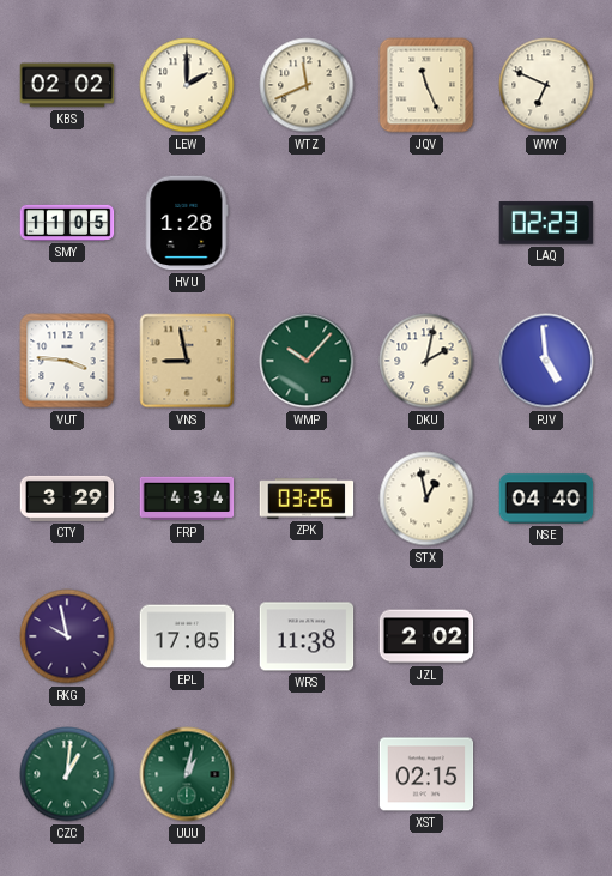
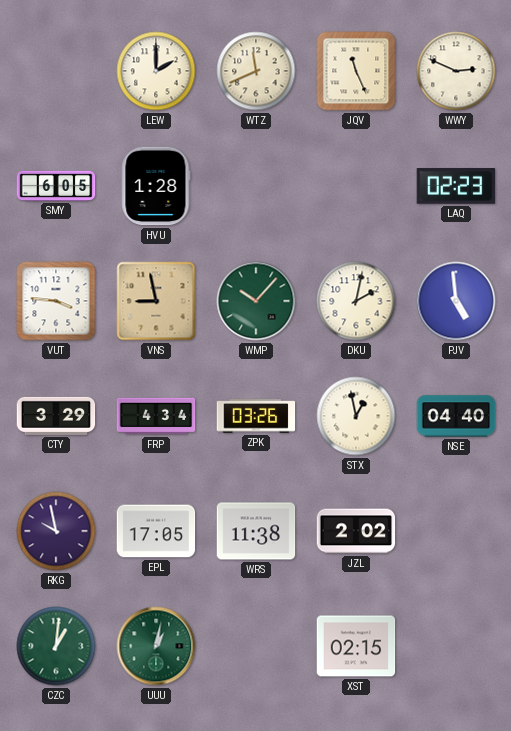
KBS: 02:02 -> none (67, 85)
WWY: 6:49 -> 2:49 (456, 71)
SMY: 11:05 -> 6:05 (56, 186)
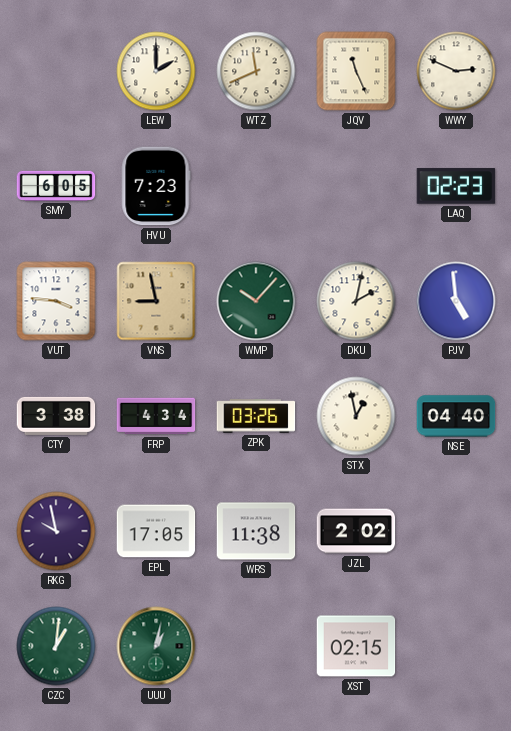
HVU: 1:28 -> 7:23 (156, 186)
CTY: 3:29 -> 3:38 (56, 416)
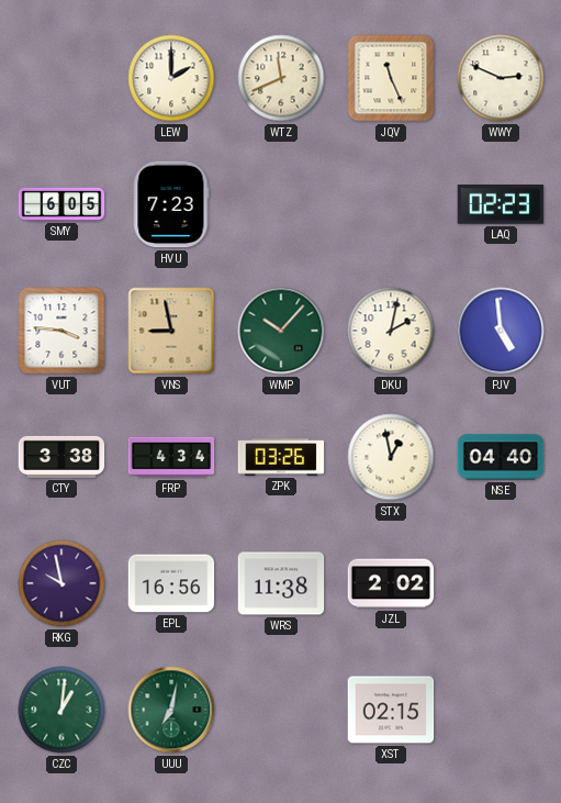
EPL: 17:05 -> 16:56 (171, 583)
UUU: 1:02 -> 7:02 (171, 710)
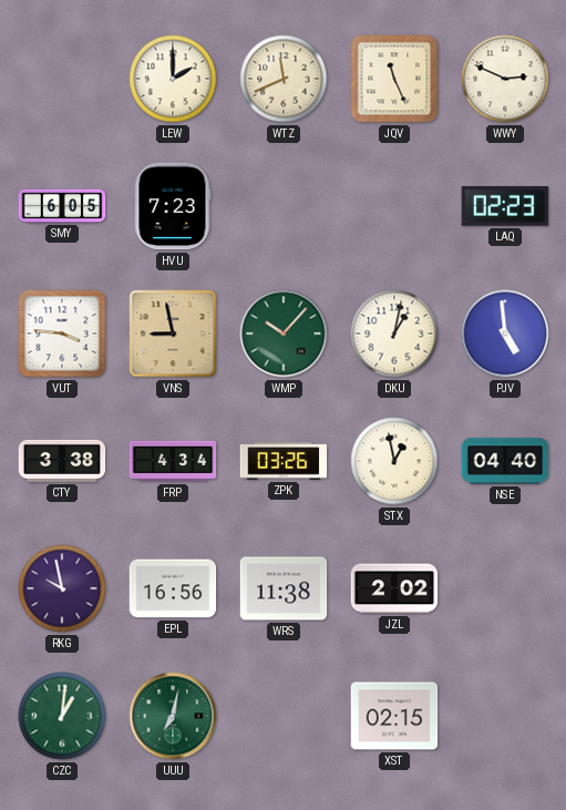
DKU: 2:02 -> 1:02 (394, 334)
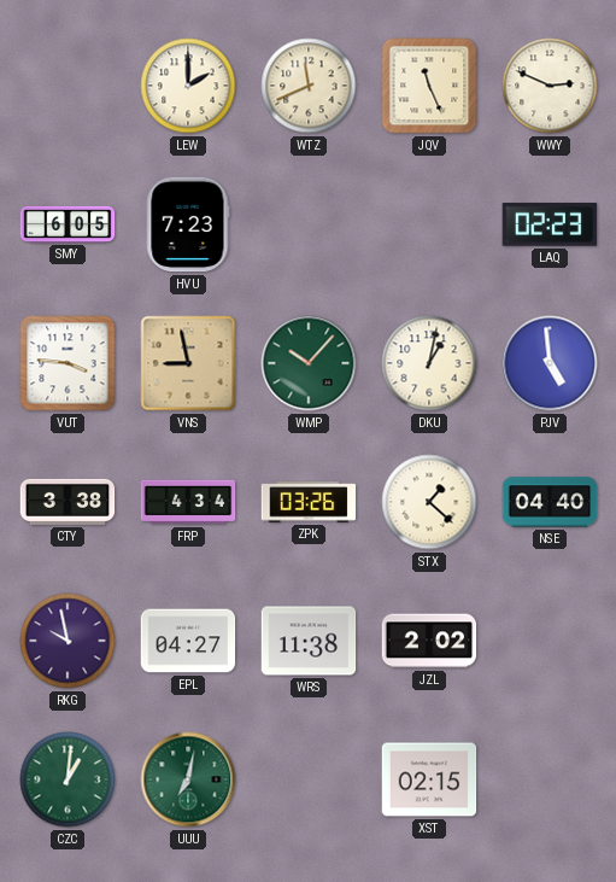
STX: 12:58 -> 1:22 (429, 502)
EPL: 16:56 -> 04:27 (188, 641)
